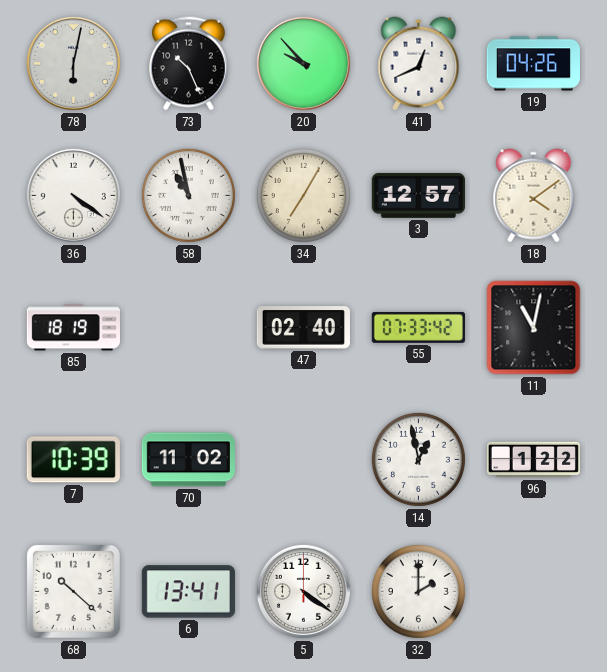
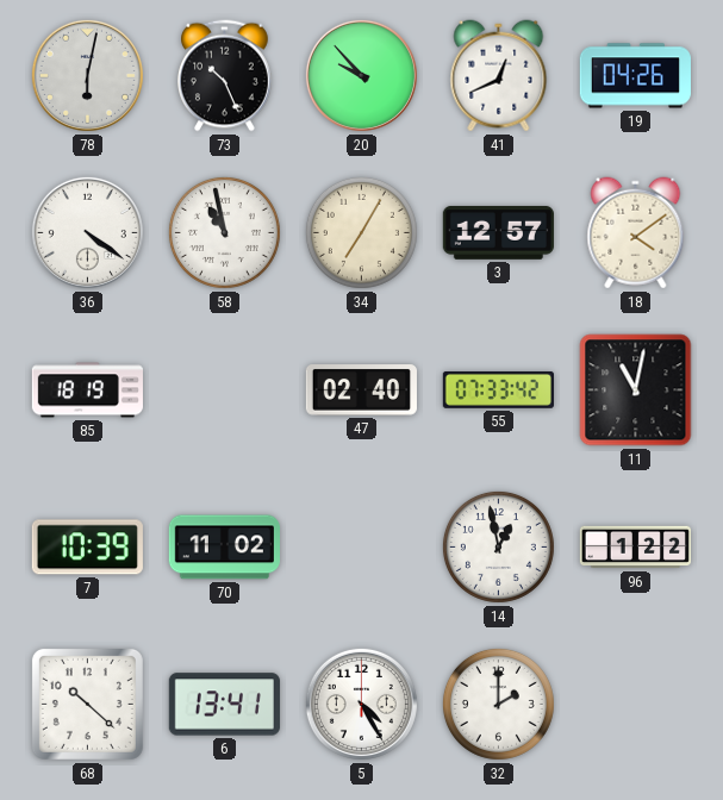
5: 4:21 -> 4:25 (361, 704)
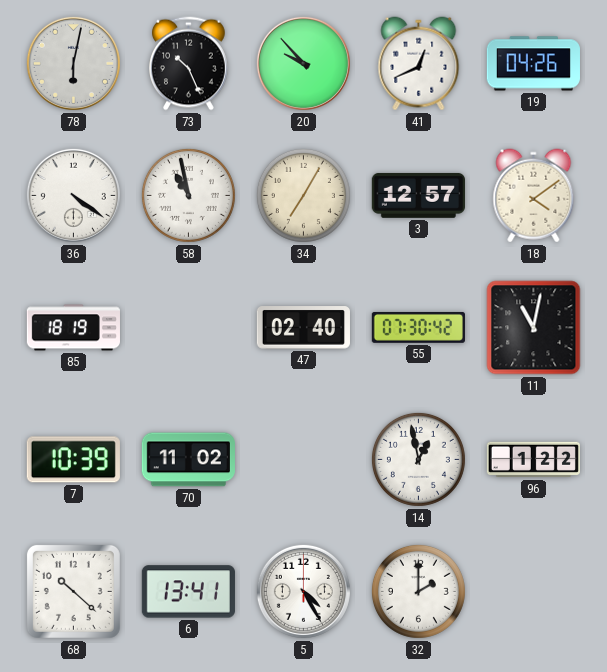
55: 07:33 -> 07:30 (418, 327)
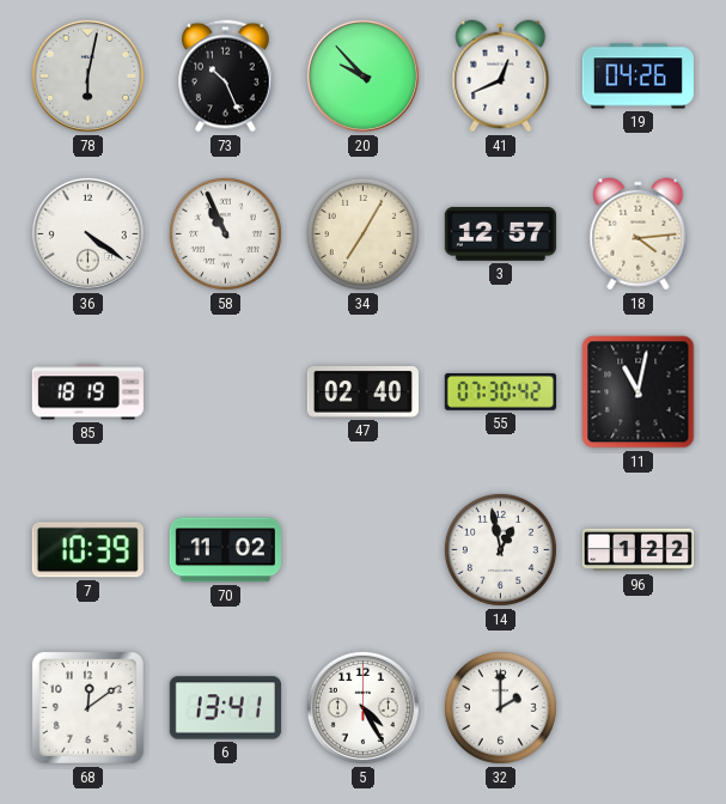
58: 10:58 -> 10:56 (225, 233)
18: 4:09 -> 4:14 (639, 234)
68: 10:22 -> 12:09 (87, 707)
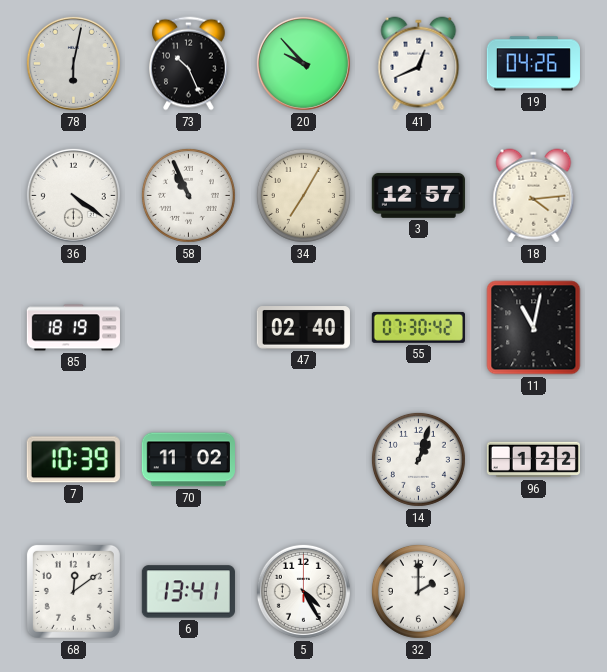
14: 12:58 -> 1:03 (418, 459)
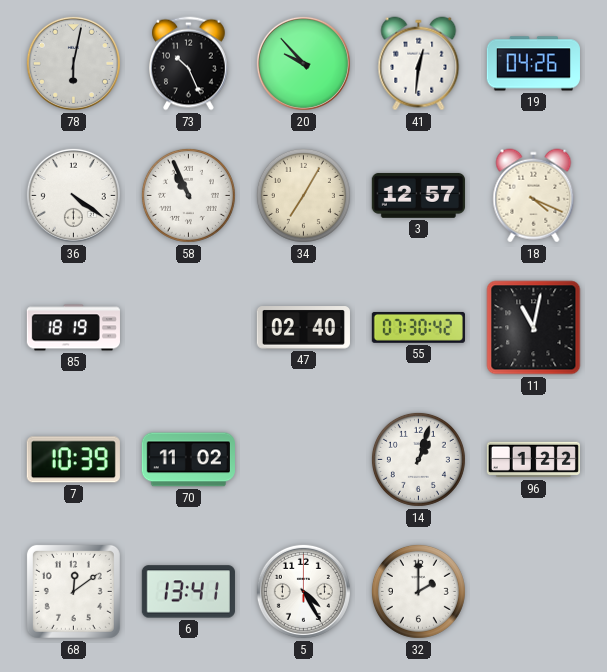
41: 12:41 -> 12:31 (419, 64)
18: 4:14 -> 4:19 (534, 196)
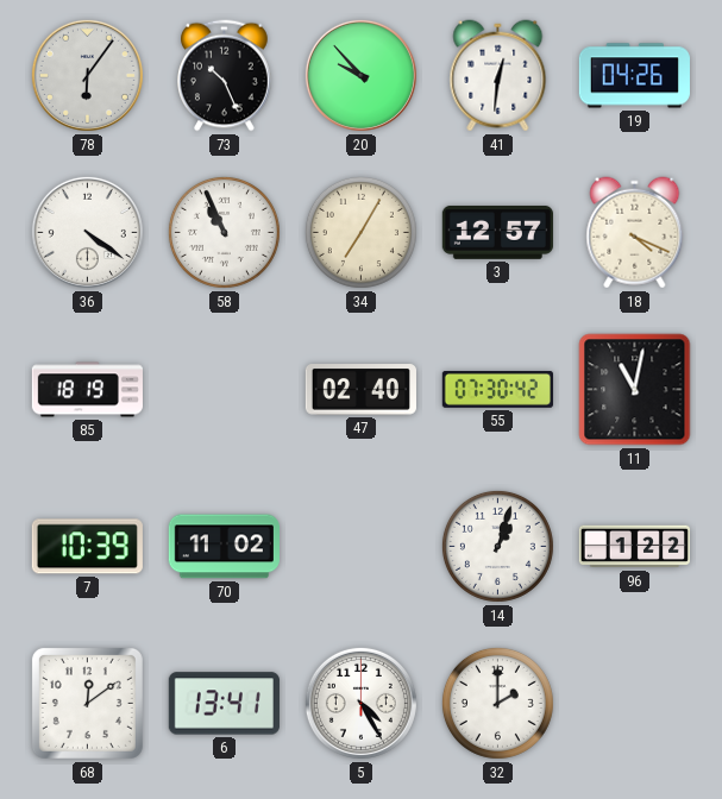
78: 6:02 -> 6:06 (87, 75)
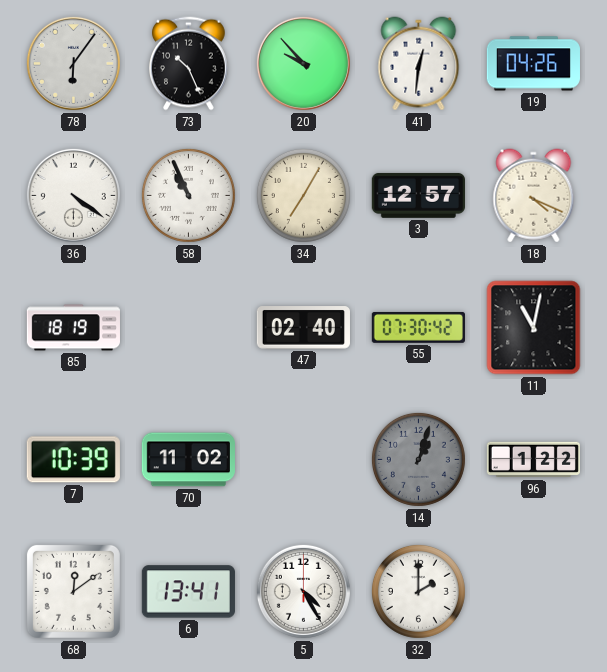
14 dial: white -> grey (418, 459)
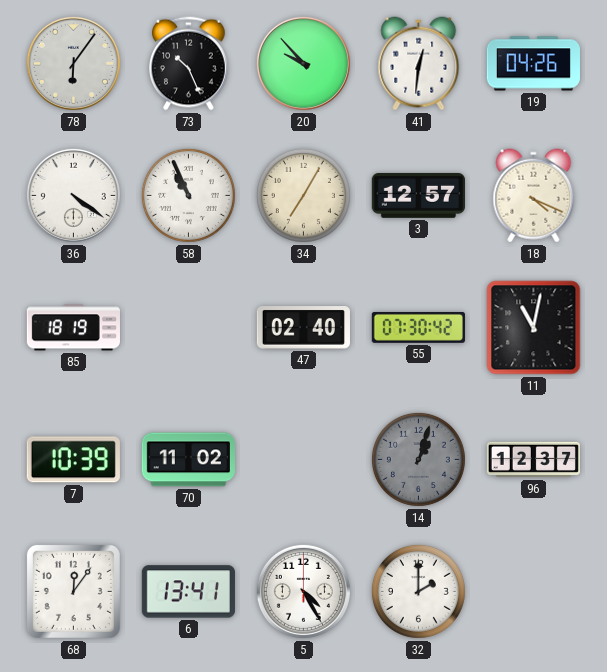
96: 1:22 -> 12:37 (533, 460)
68: 12:09 -> 12:06 (73, 591)
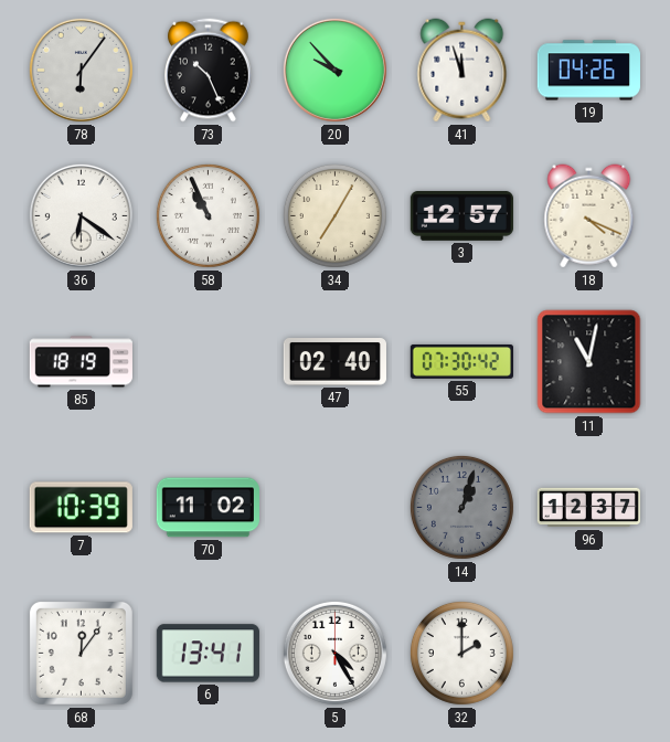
41: 12:31 -> 11:57 (462, 71)
36: 4:21 -> 6:21 (81, 215)
